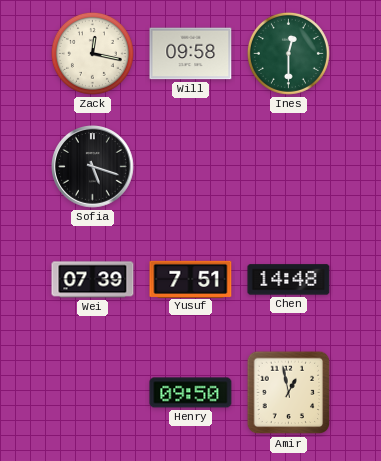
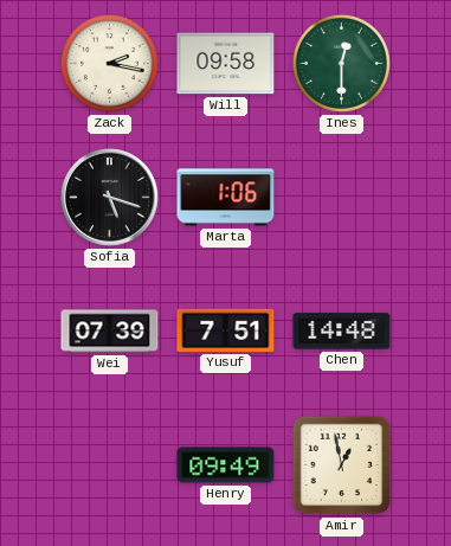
Zack: 12:17 -> 2:17 (109, 63)
Marta: none -> 1:06 (226, 198)
Henry: 09:50 -> 09:49 (226, 465)
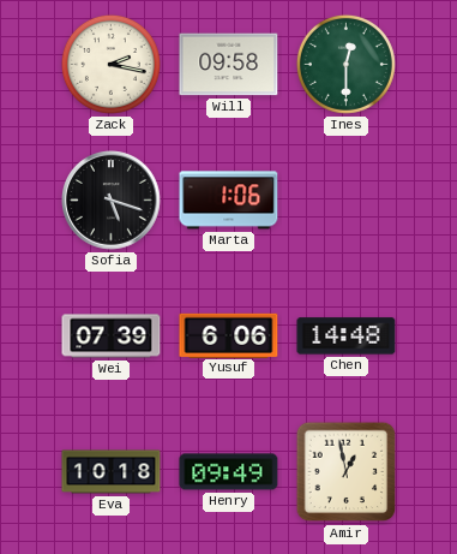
Yusuf: 7:51 -> 6:06 (229, 335)
Eva: none -> 10:18 (112, 472)
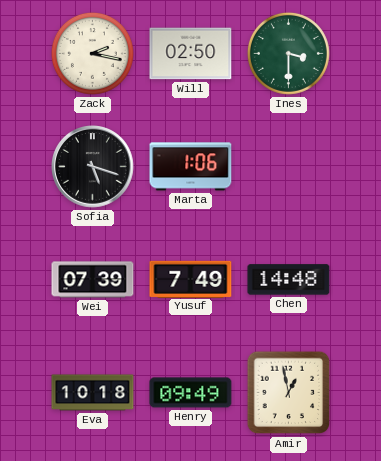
Will: 09:58 -> 02:50 (191, 54)
Ines: 12:30 -> 3:30 (288, 53)
Yusuf: 6:06 -> 7:49 (191, 279)
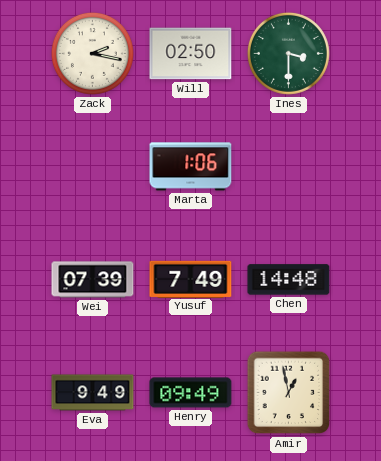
Sofia: 5:18 -> none (93, 167)
Eva: 10:18 -> 9:49 (93, 393)
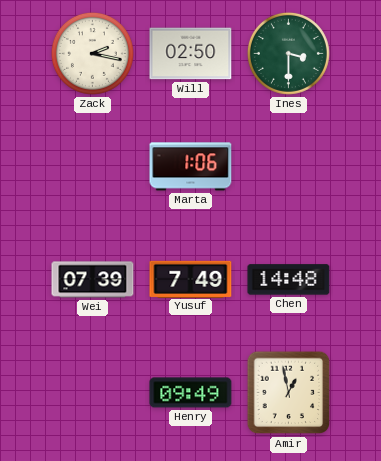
Eva: 9:49 -> none (93, 393)
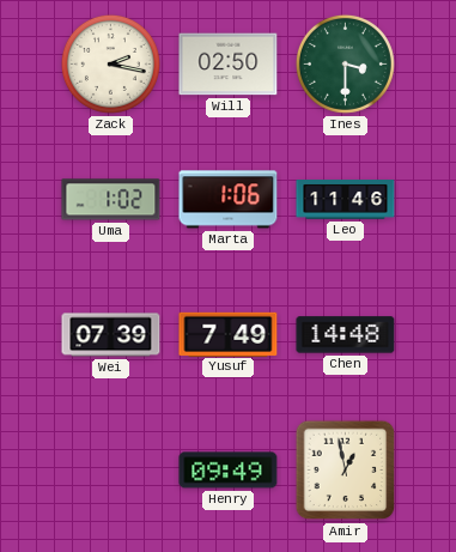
Uma: none -> 1:02 (111, 200)
Leo: none -> 11:46 (346, 200)
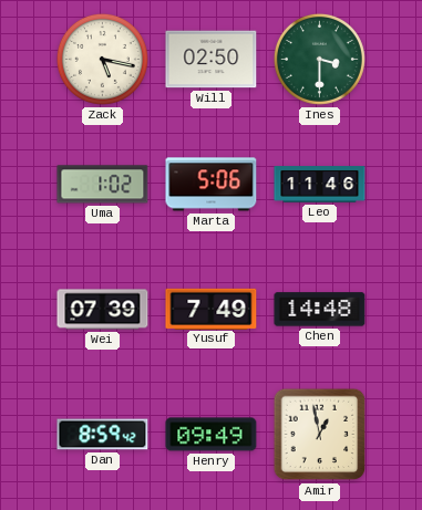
Zack: 2:17 -> 5:17 (102, 59)
Marta: 1:06 -> 5:06 (212, 185)
Dan: none -> 8:59 (103, 435)
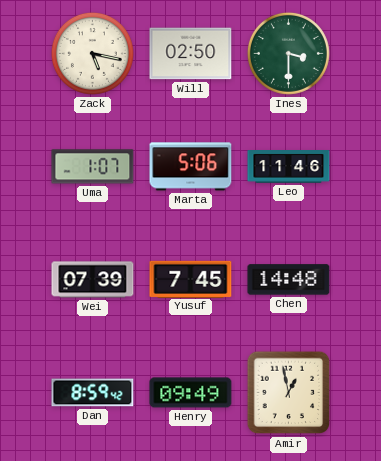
Uma: 1:02 -> 1:07 (93, 167)
Yusuf: 7:49 -> 7:45 (191, 279)
